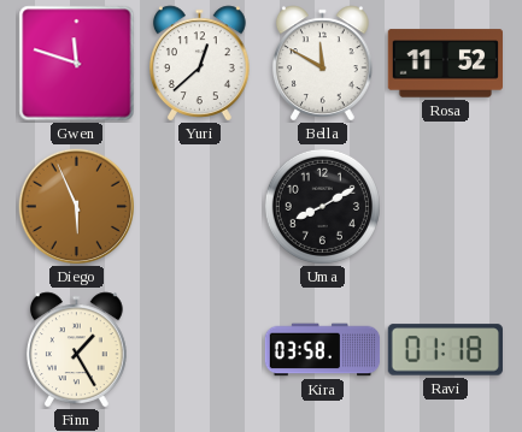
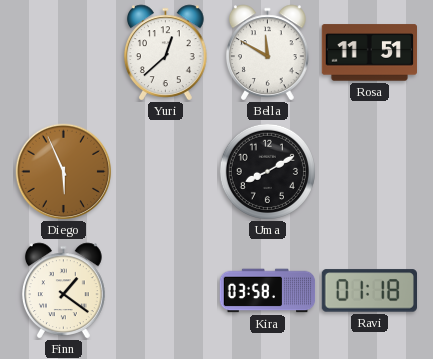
Gwen: 11:48 -> none (77, 64)
Rosa: 11:52 -> 11:51 (369, 53)
Finn: 1:25 -> 1:21 (64, 291)
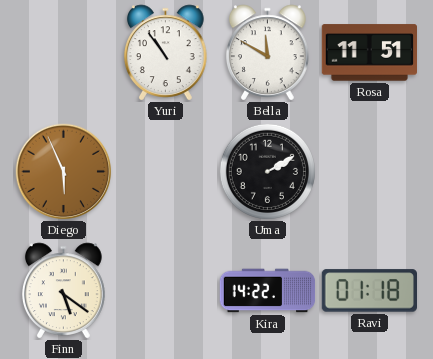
Yuri: 12:38 -> 10:54 (166, 53)
Uma: 8:10 -> 2:10 (267, 171)
Finn: 1:21 -> 5:21 (64, 291)
Kira: 03:58 -> 14:22 (268, 291)
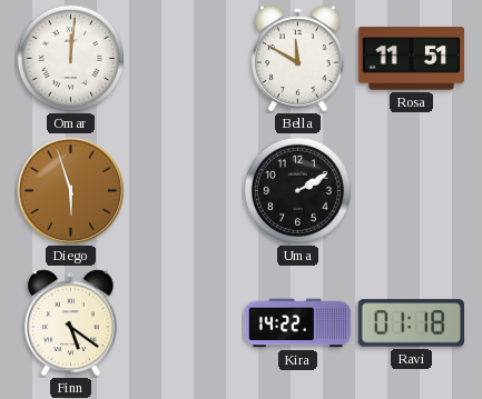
Omar: none -> 12:01 (70, 58)
Yuri: 10:54 -> none (166, 53)
Diego: 5:56 -> 5:57 (71, 191)
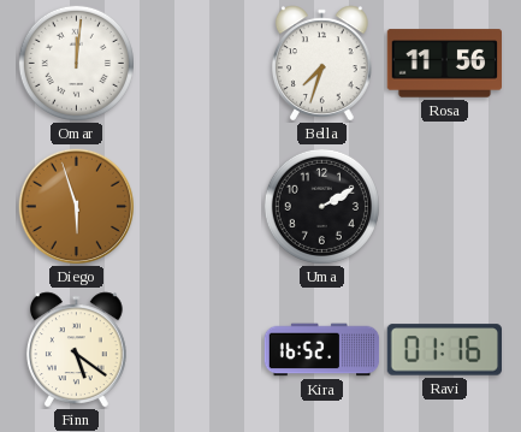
Bella: 11:50 -> 7:33 (322, 64)
Rosa: 11:51 -> 11:56 (444, 64)
Kira: 14:22 -> 16:52 (322, 350)
Ravi: 01:18 -> 01:16 (444, 350)
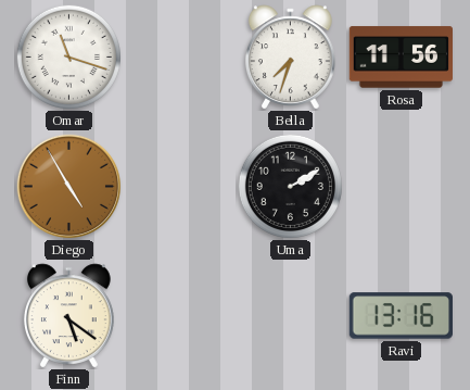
Omar: 12:01 -> 11:18 (68, 56)
Diego: 5:57 -> 4:55 (69, 187)
Kira: 16:52 -> none (322, 350)
Ravi: 01:16 -> 13:16 (401, 316)
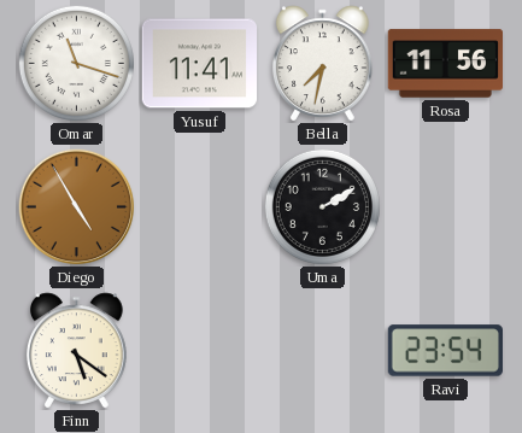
Yusuf: none -> 11:41 (199, 64)
Bella: 7:33 -> 7:32 (323, 64)
Ravi: 13:16 -> 23:54 (445, 351)
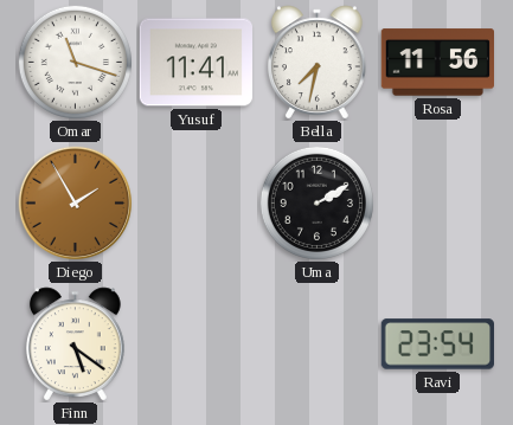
Diego: 4:55 -> 1:55 (76, 204)
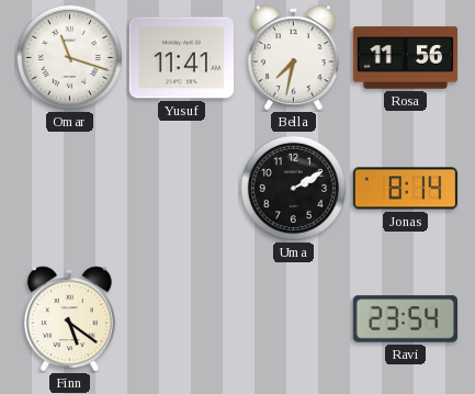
Diego: 1:55 -> none (76, 204)
Jonas: none -> 8:14 (405, 189)
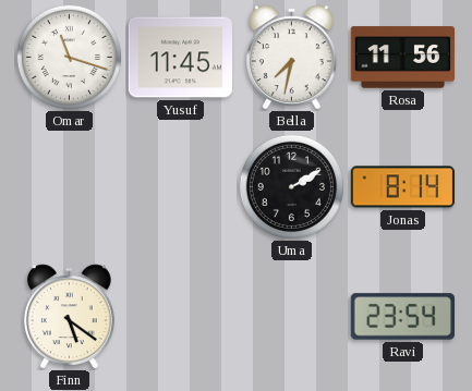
Yusuf: 11:41 -> 11:45 (180, 58)
